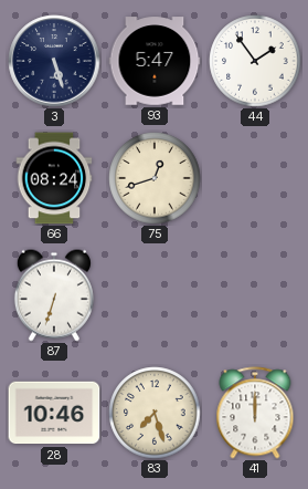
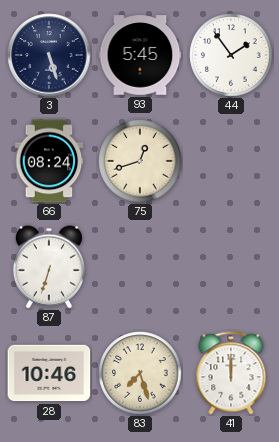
93: 5:47 -> 5:45 (140, 55)
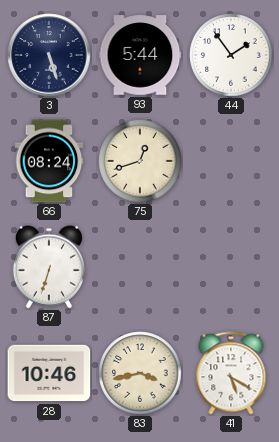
93: 5:45 -> 5:44 (140, 55)
83: 7:27 -> 3:43 (140, 373)
41: 12:00 -> 5:20 (231, 373)
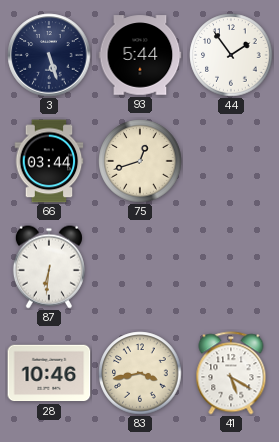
66: 08:24 -> 03:44 (49, 161)
87: 6:33 -> 6:31 (49, 267)
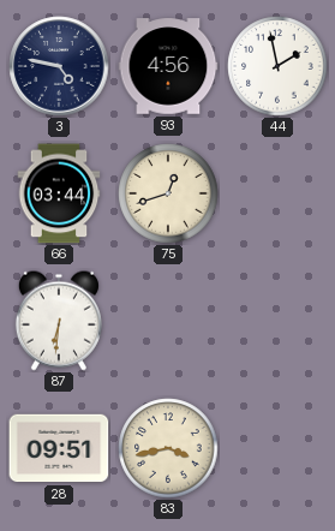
3: 5:27 -> 4:47 (59, 66)
93: 5:44 -> 4:56 (168, 66)
44: 1:54 -> 1:58 (277, 66)
28: 10:46 -> 09:51 (59, 448)
41: 5:20 -> none (231, 373)
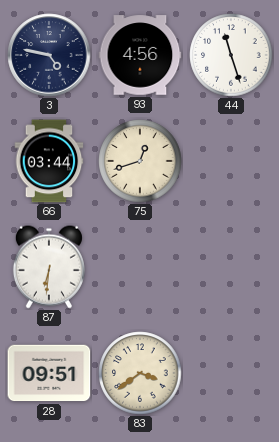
44: 1:58 -> 11:27 (231, 55)
83: 3:43 -> 3:39 (140, 373)
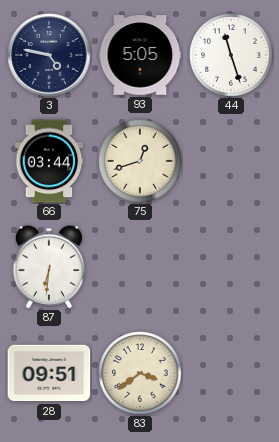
93: 4:56 -> 5:05 (140, 55)
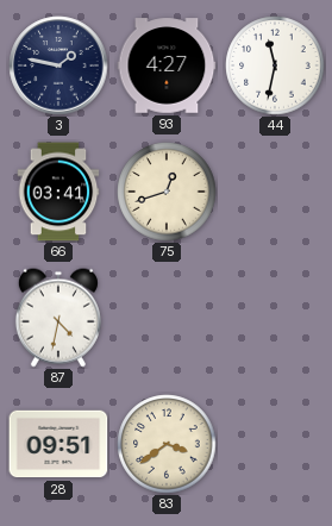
3: 4:47 -> 1:47 (58, 65)
93: 5:05 -> 4:27 (167, 65)
44: 11:27 -> 11:32 (275, 65)
66: 03:44 -> 03:41 (58, 192)
87: 6:31 -> 4:32 (58, 318)
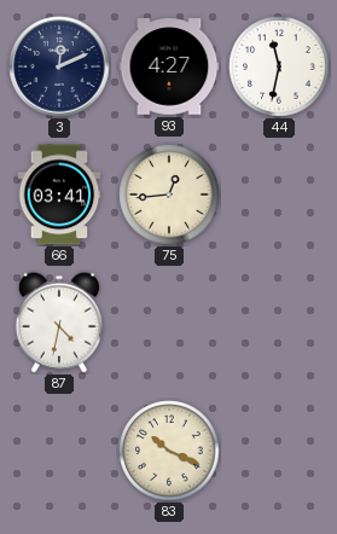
3: 1:47 -> 12:11 (59, 66)
75: 12:42 -> 12:44 (169, 195)
28: 09:51 -> none (58, 444)
83: 3:39 -> 10:19 (169, 451)
